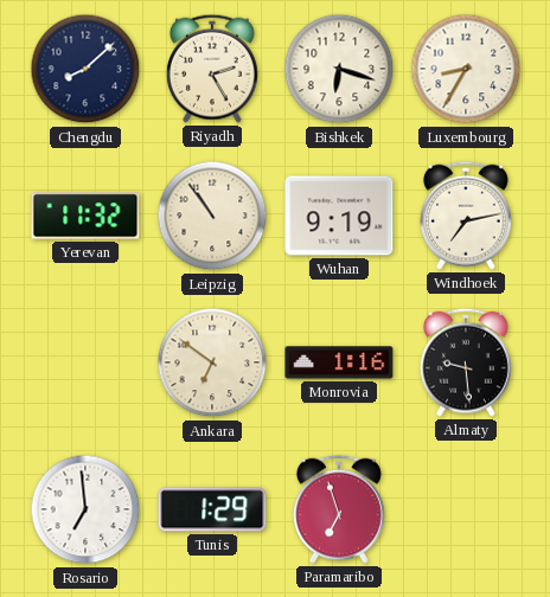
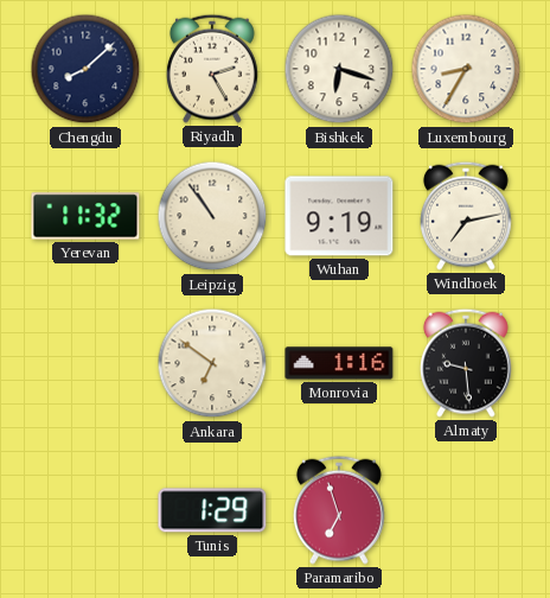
Rosario: 6:59 -> none (85, 509)
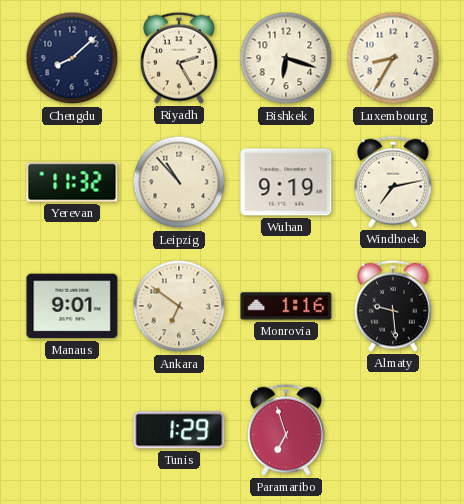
Leipzig: 10:54 -> 10:53 (179, 182)
Manaus: none -> 9:01 (72, 306)
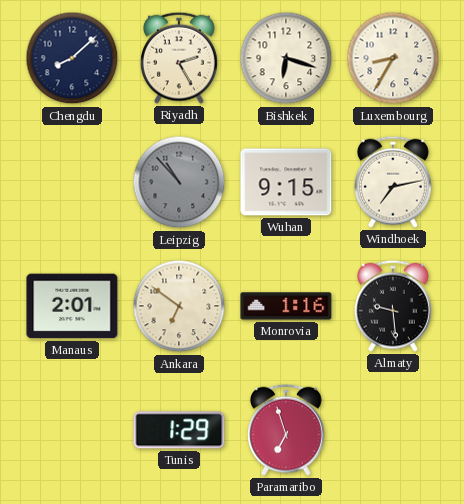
Yerevan: 11:32 -> none (72, 182)
Leipzig dial: cream -> grey (179, 182)
Wuhan: 9:19 -> 9:15 (286, 182)
Manaus: 9:01 -> 2:01 (72, 306)
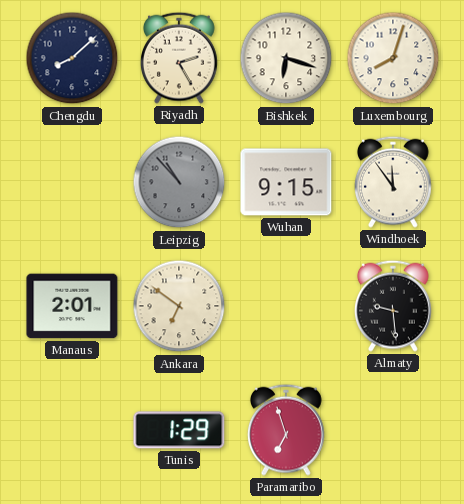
Luxembourg: 8:35 -> 8:03 (393, 58)
Windhoek: 7:13 -> 11:54 (393, 182)
Monrovia: 1:16 -> none (286, 306)
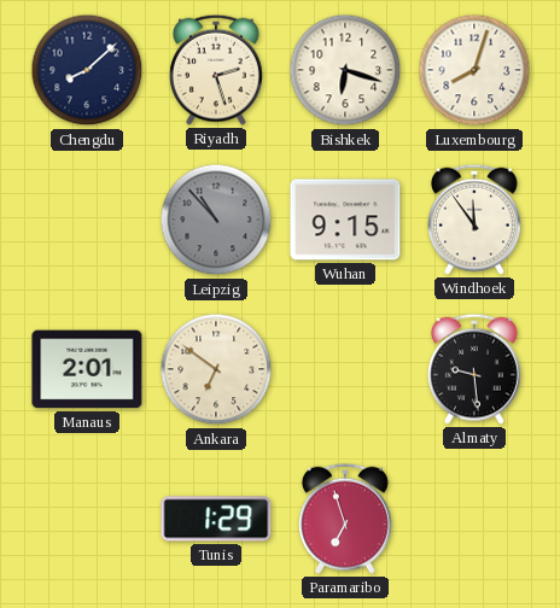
Riyadh: 2:25 -> 2:27 (216, 70)
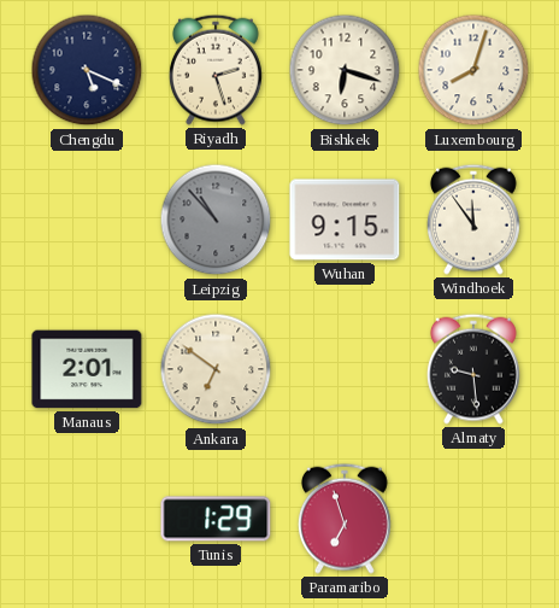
Chengdu: 8:08 -> 5:19 (87, 70)
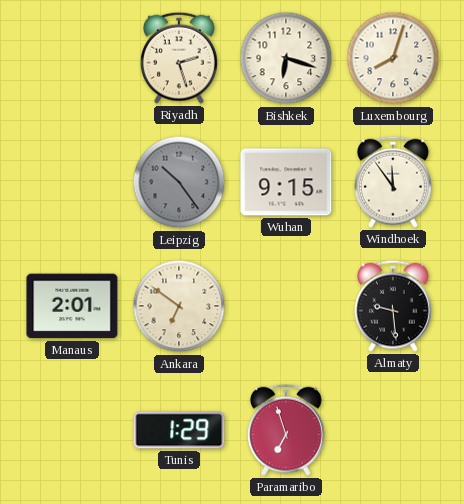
Chengdu: 5:19 -> none (87, 70)
Leipzig: 10:53 -> 10:24 (179, 182)
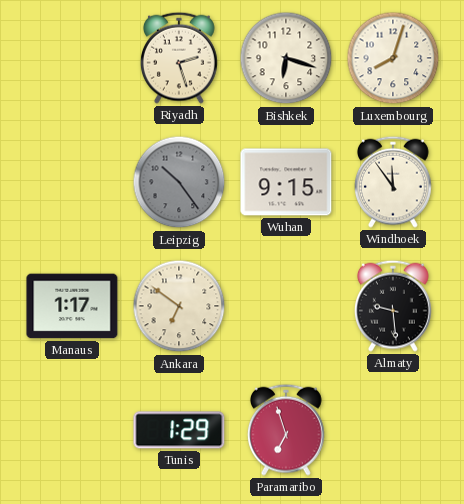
Manaus: 2:01 -> 1:17 (72, 306)
